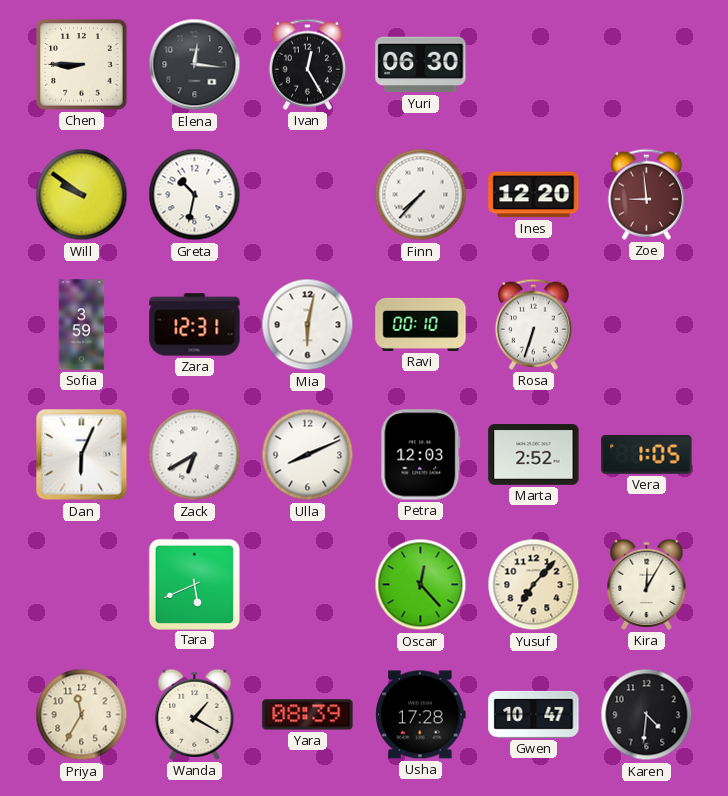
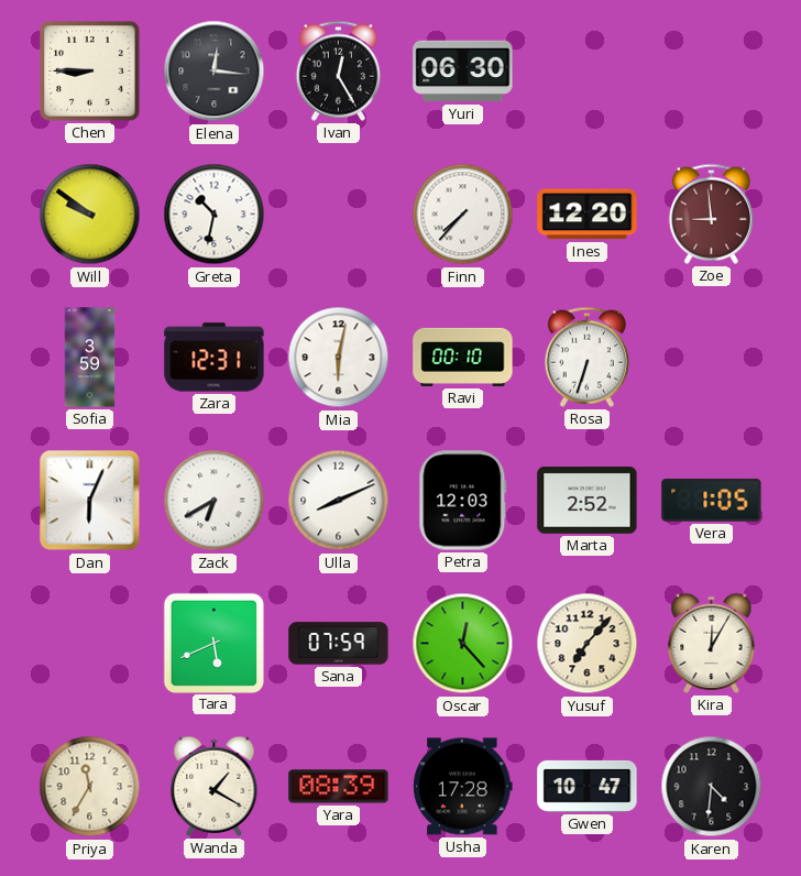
Sana: none -> 07:59 (339, 644)
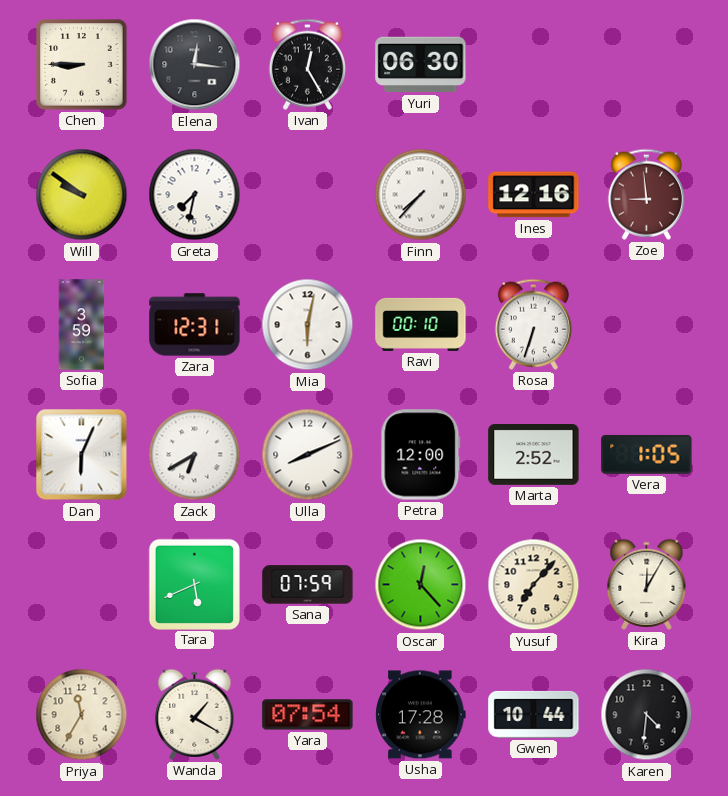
Greta: 10:32 -> 7:32 (195, 195)
Ines: 12:20 -> 12:16 (534, 195)
Petra: 12:03 -> 12:00 (421, 455)
Yara: 08:39 -> 07:54 (308, 715)
Gwen: 10:47 -> 10:44 (534, 714)
